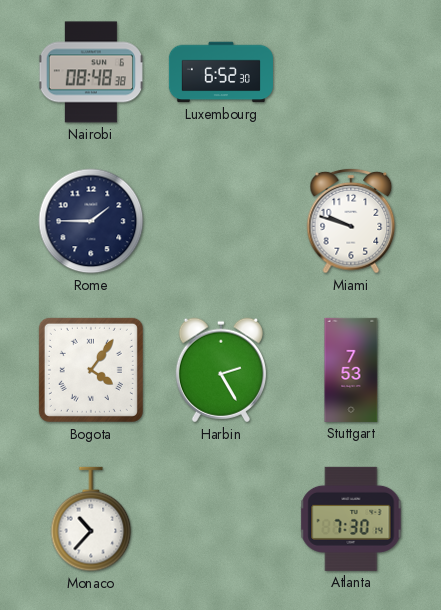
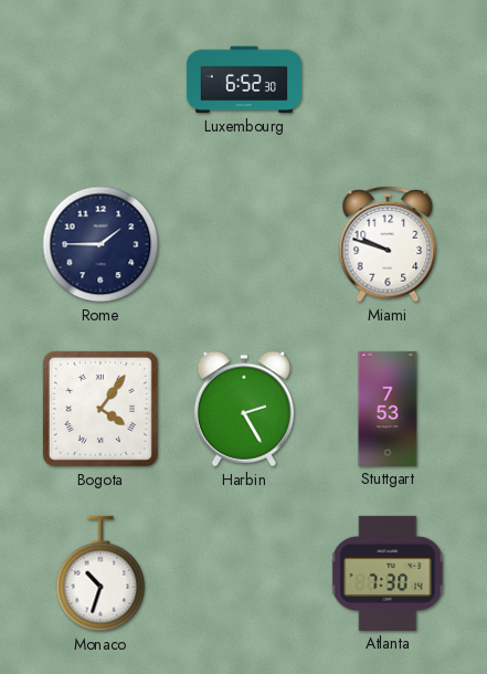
Nairobi: 08:48 -> none (91, 72)
Monaco: 10:37 -> 10:33 (100, 573)
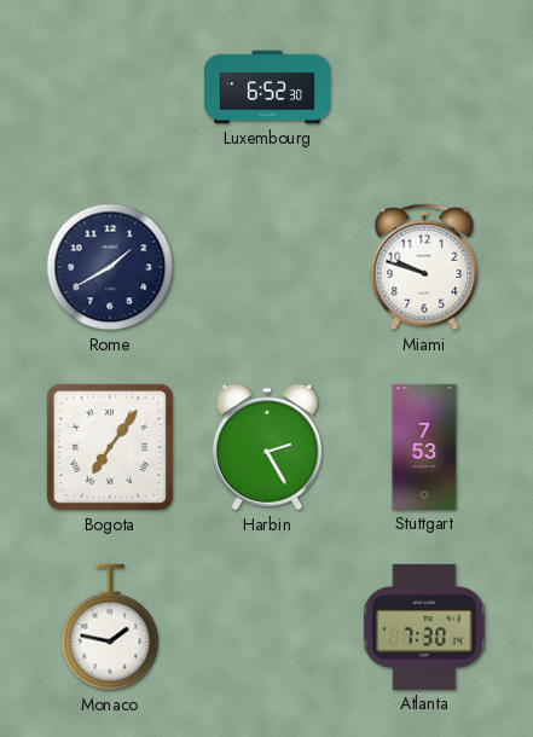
Rome: 1:45 -> 1:40 (110, 267)
Bogota: 4:06 -> 7:06 (110, 447)
Monaco: 10:33 -> 1:47 (110, 627)
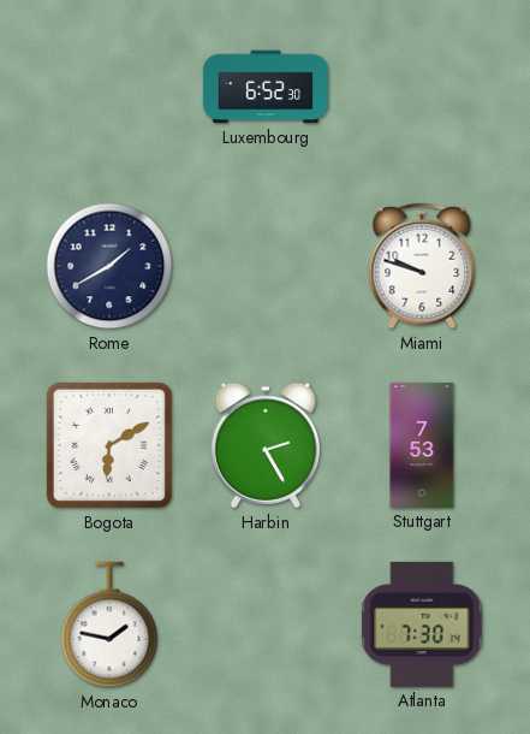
Bogota: 7:06 -> 6:10 (109, 445)
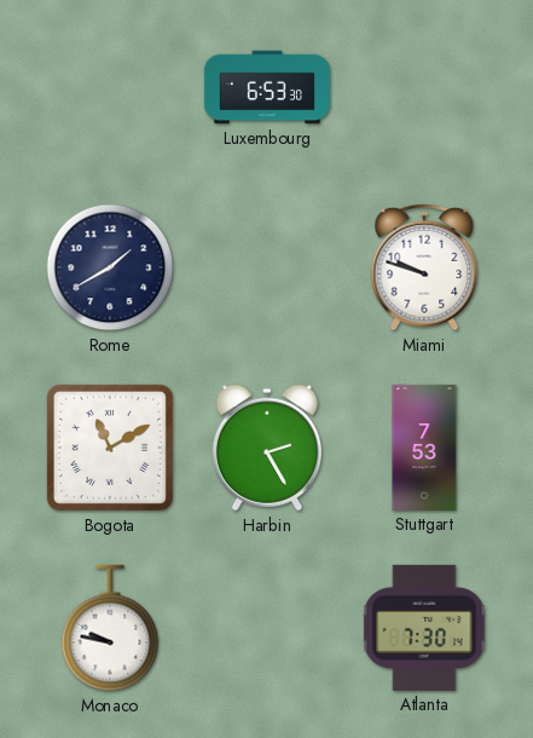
Luxembourg: 6:52 -> 6:53 (267, 87)
Bogota: 6:10 -> 11:10 (110, 448)
Monaco: 1:47 -> 9:47 (110, 628)
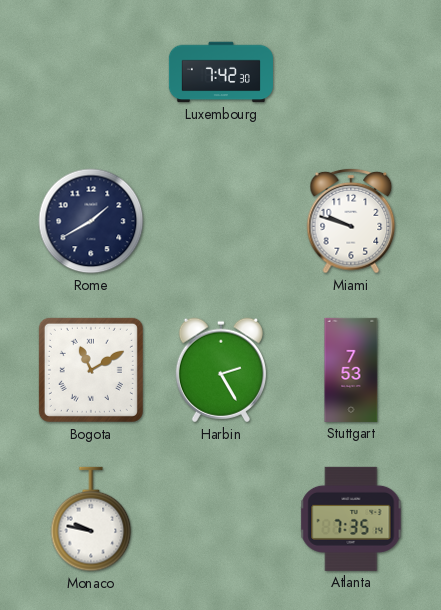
Luxembourg: 6:53 -> 7:42 (221, 72)
Atlanta: 7:30 -> 7:35 (351, 519)
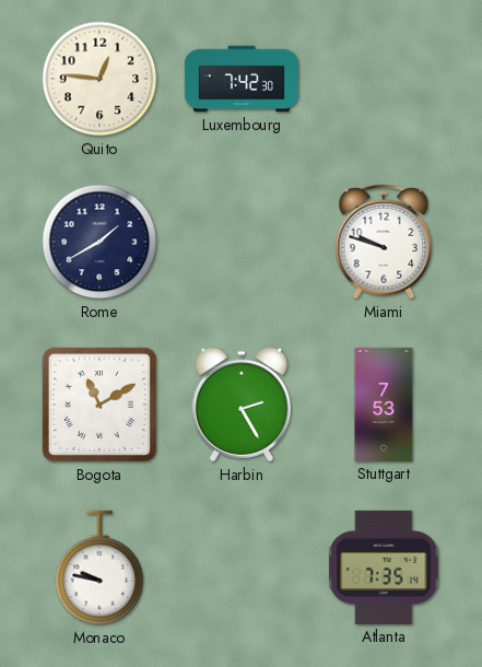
Quito: none -> 12:46 (99, 79)
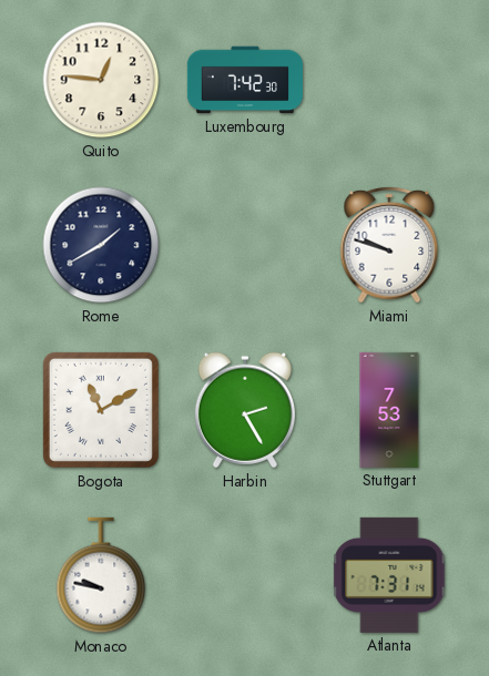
Atlanta: 7:35 -> 7:31 (389, 575)
